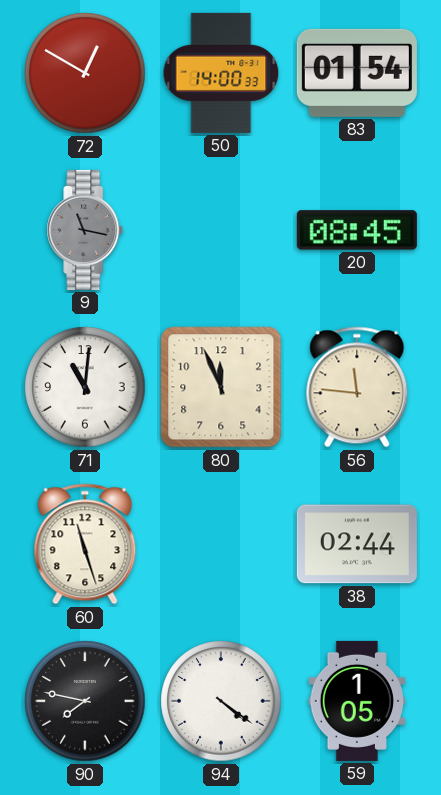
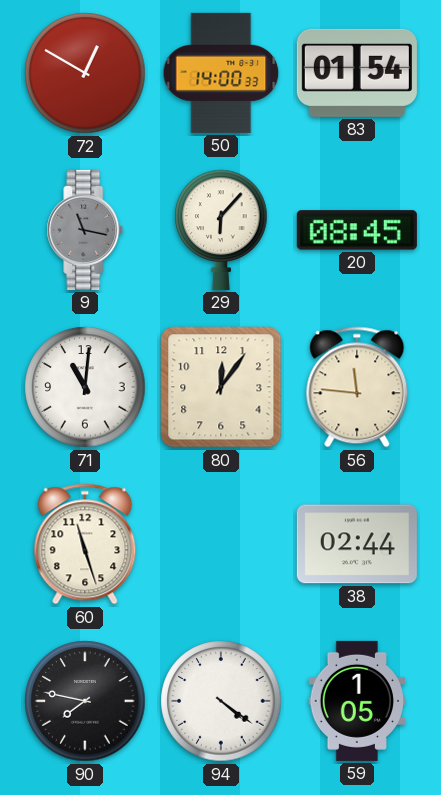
29: none -> 6:07 (221, 230)
80: 11:56 -> 12:06 (221, 387)
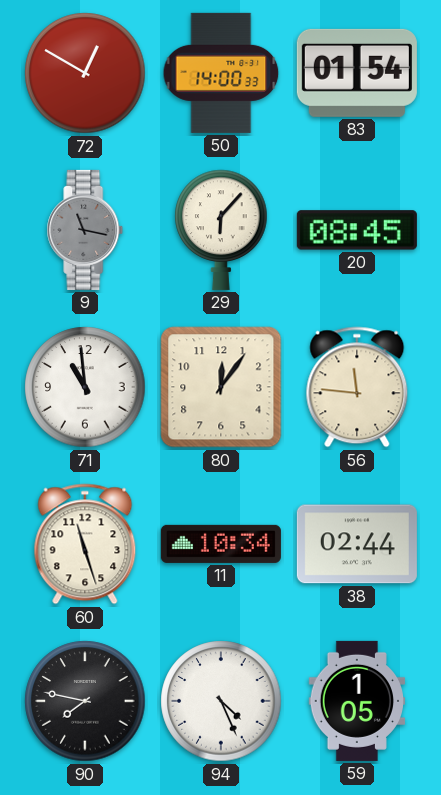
71: 11:01 -> 10:59 (85, 387)
11: none -> 10:34 (221, 544)
94: 4:21 -> 4:26 (221, 701)
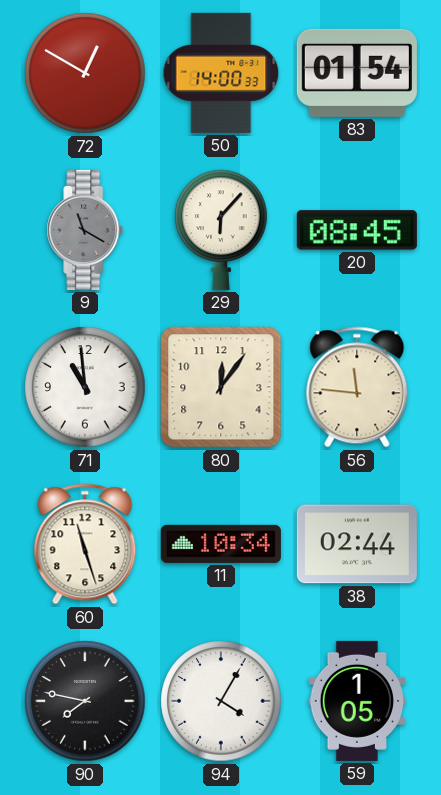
9: 11:17 -> 11:20 (85, 230)
94: 4:26 -> 4:05 (221, 701)
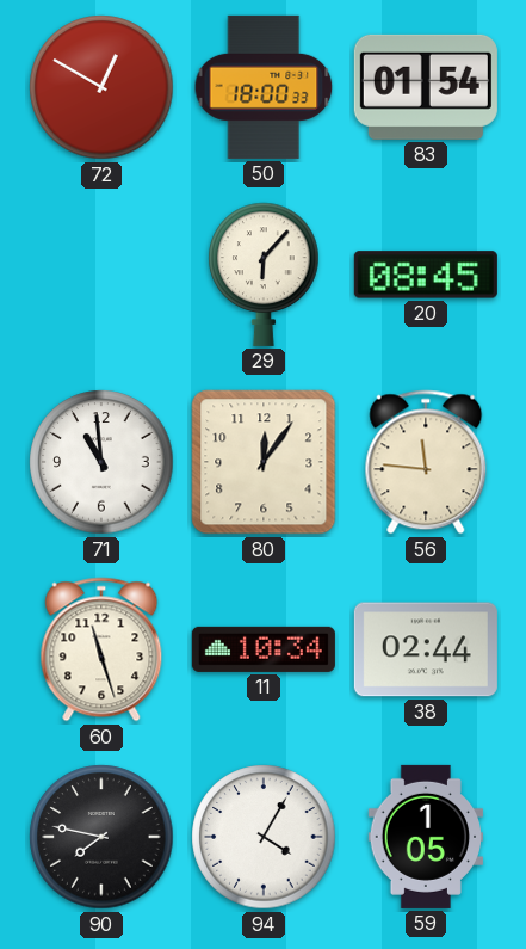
50: 14:00 -> 18:00 (264, 87)
9: 11:20 -> none (85, 230)
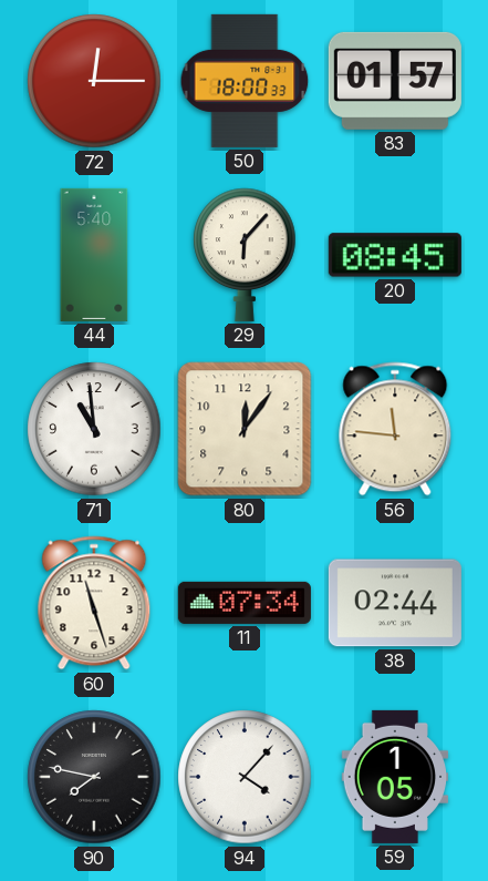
72: 12:50 -> 12:15 (94, 81)
83: 01:54 -> 01:57 (395, 81)
44: none -> 5:40 (94, 255)
11: 10:34 -> 07:34 (245, 603)
94: 4:05 -> 4:07 (245, 777)
